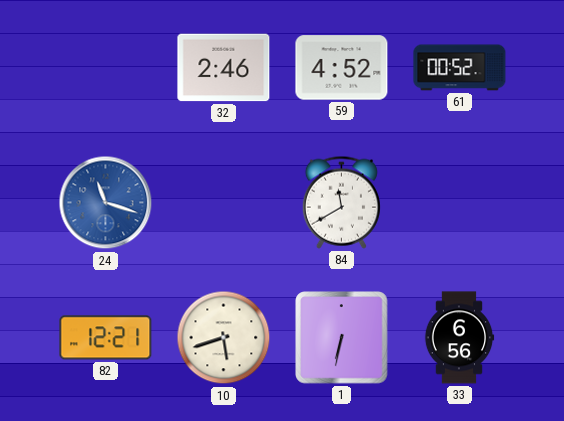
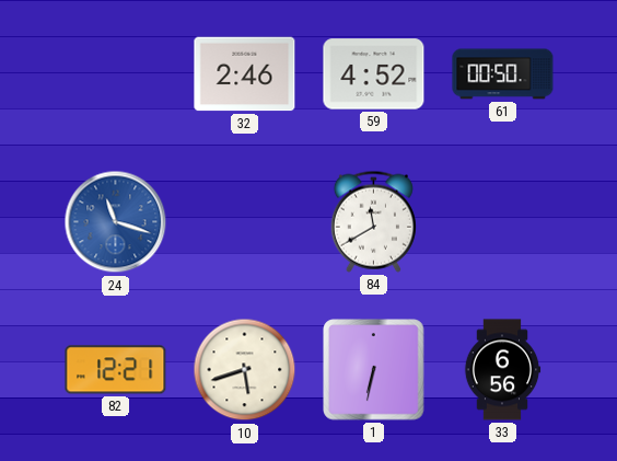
61: 00:52 -> 00:50 (503, 74)
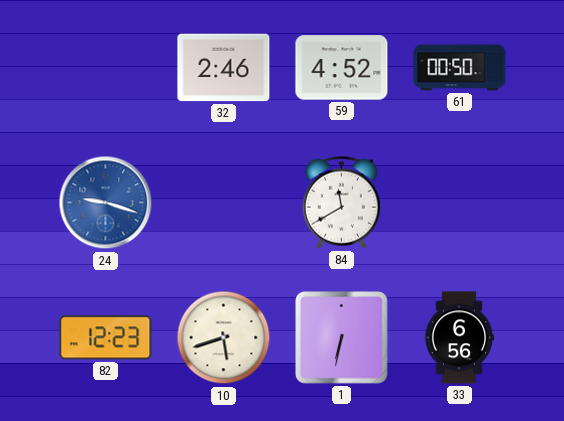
24: 11:18 -> 9:18 (106, 203)
82: 12:21 -> 12:23 (106, 338)
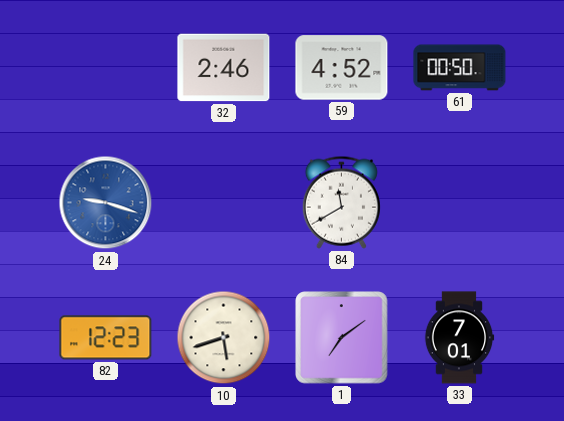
1: 6:32 -> 7:09 (342, 338)
33: 6:56 -> 7:01 (459, 338)
